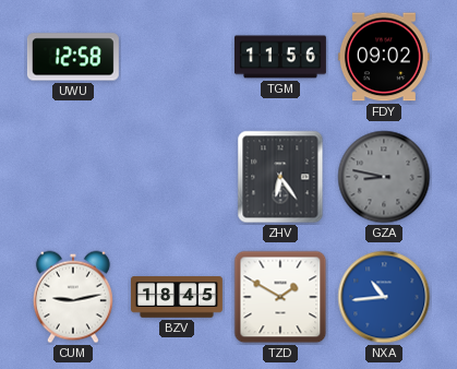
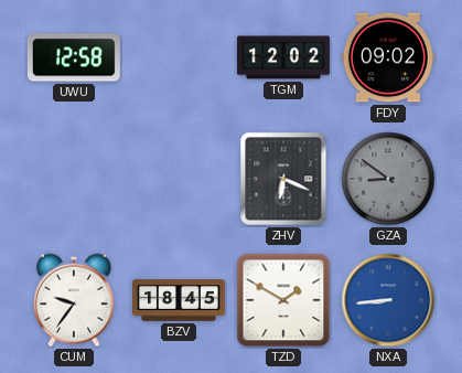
TGM: 11:56 -> 12:02 (283, 57)
ZHV: 6:24 -> 6:19 (283, 179)
GZA: 8:47 -> 8:51 (388, 179)
CUM: 9:13 -> 9:36 (74, 300)
NXA: 10:44 -> 8:44 (388, 300)
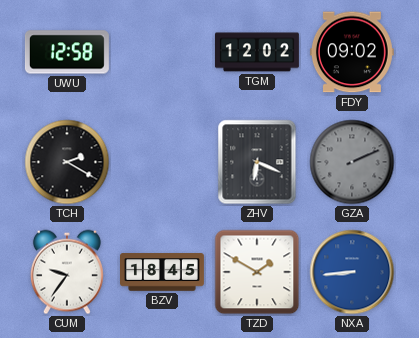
TCH: none -> 2:20 (67, 162)
GZA: 8:51 -> 2:11 (352, 162)
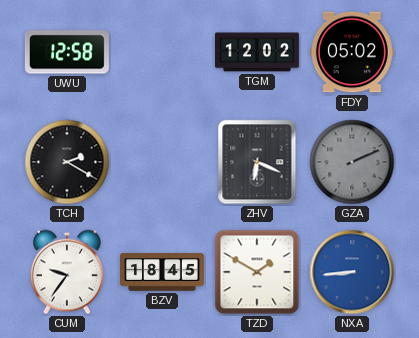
FDY: 09:02 -> 05:02 (352, 52)
